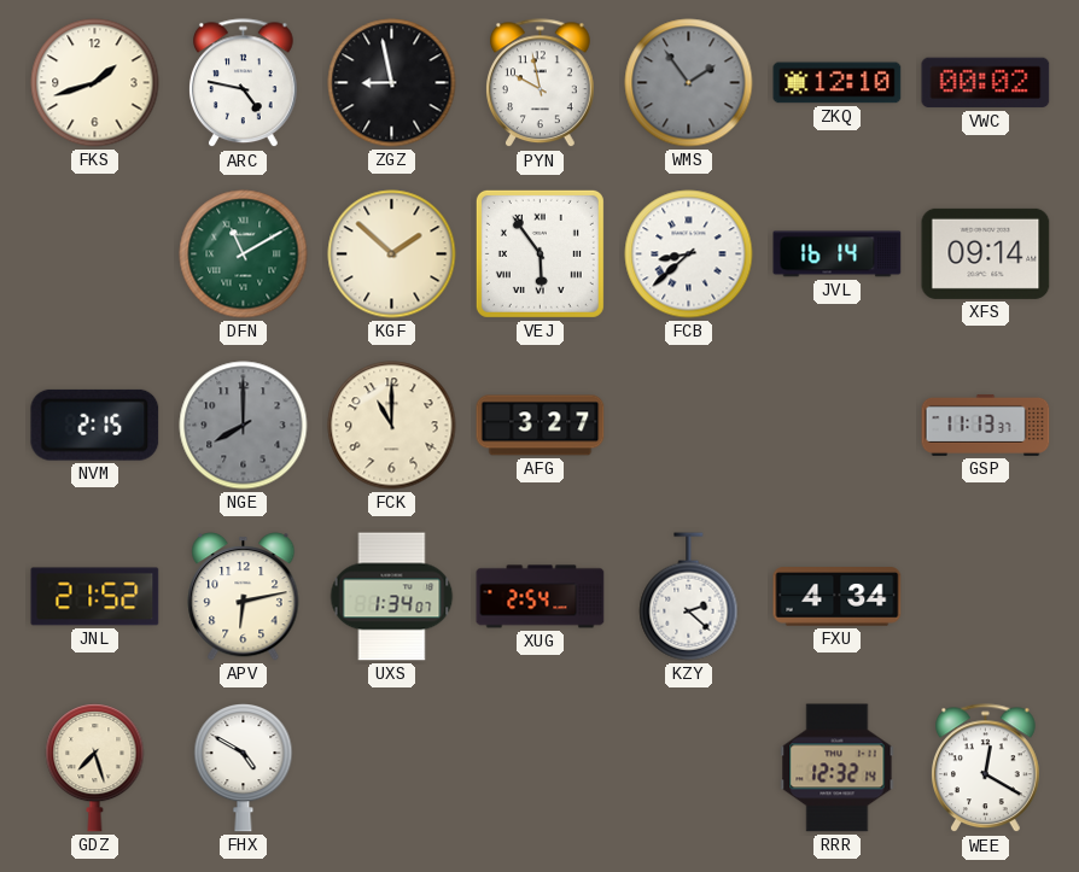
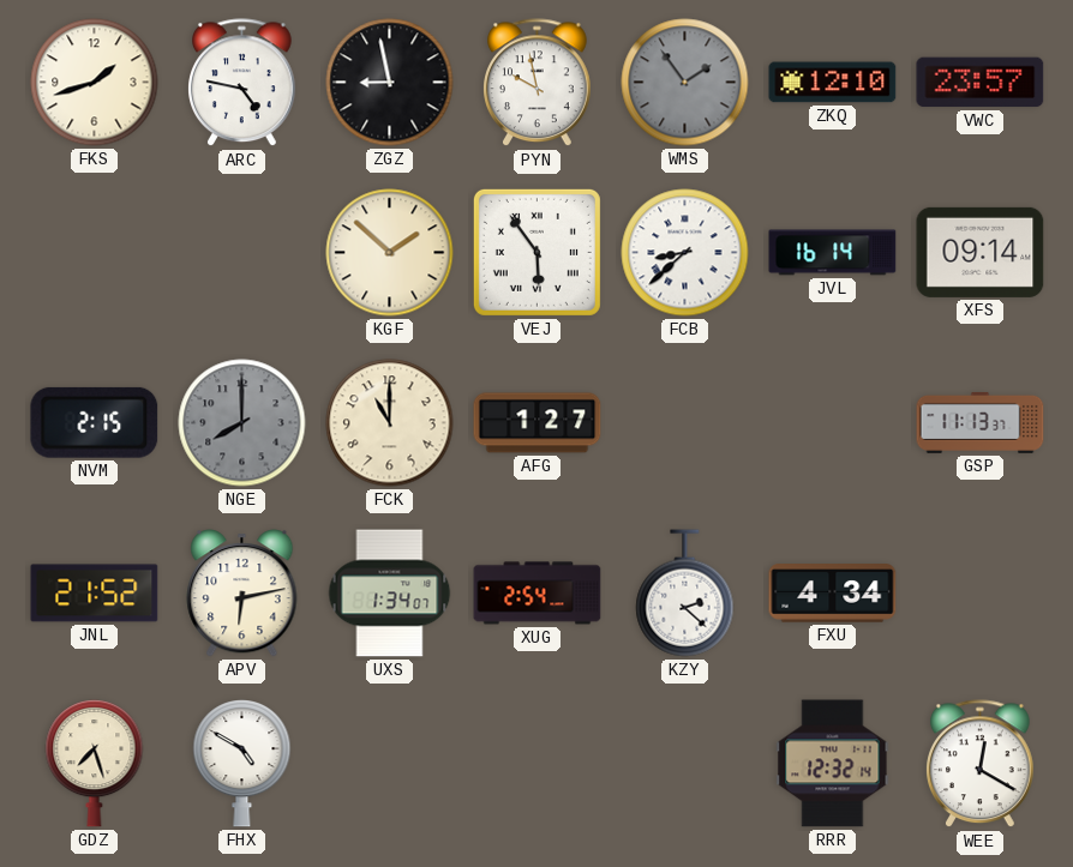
VWC: 00:02 -> 23:57 (981, 83)
DFN: 11:10 -> none (244, 254)
AFG: 3:27 -> 1:27 (538, 423)
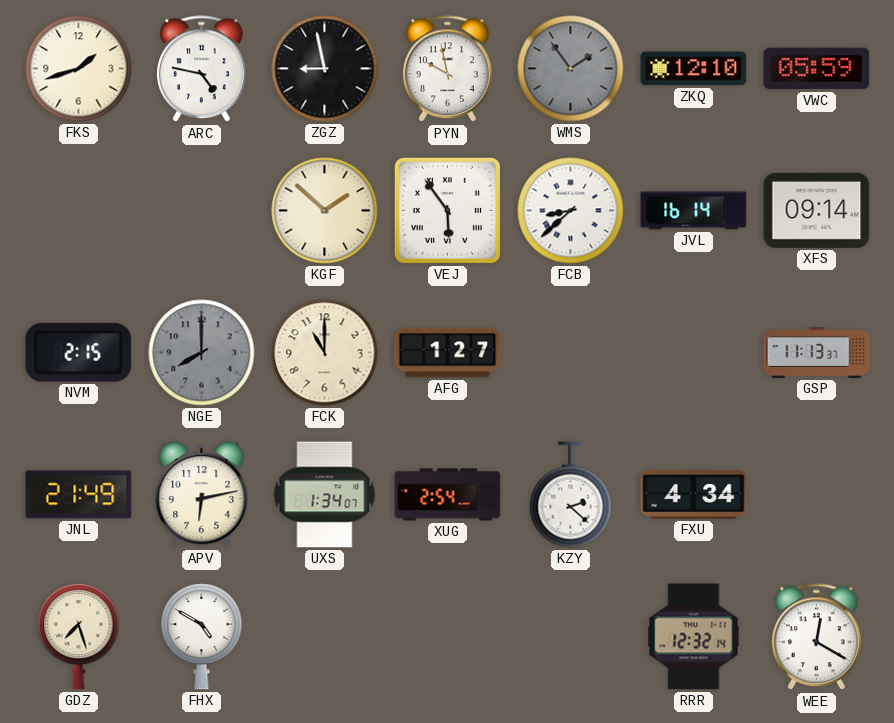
VWC: 23:57 -> 05:59 (817, 69)
JNL: 21:52 -> 21:49 (79, 495)
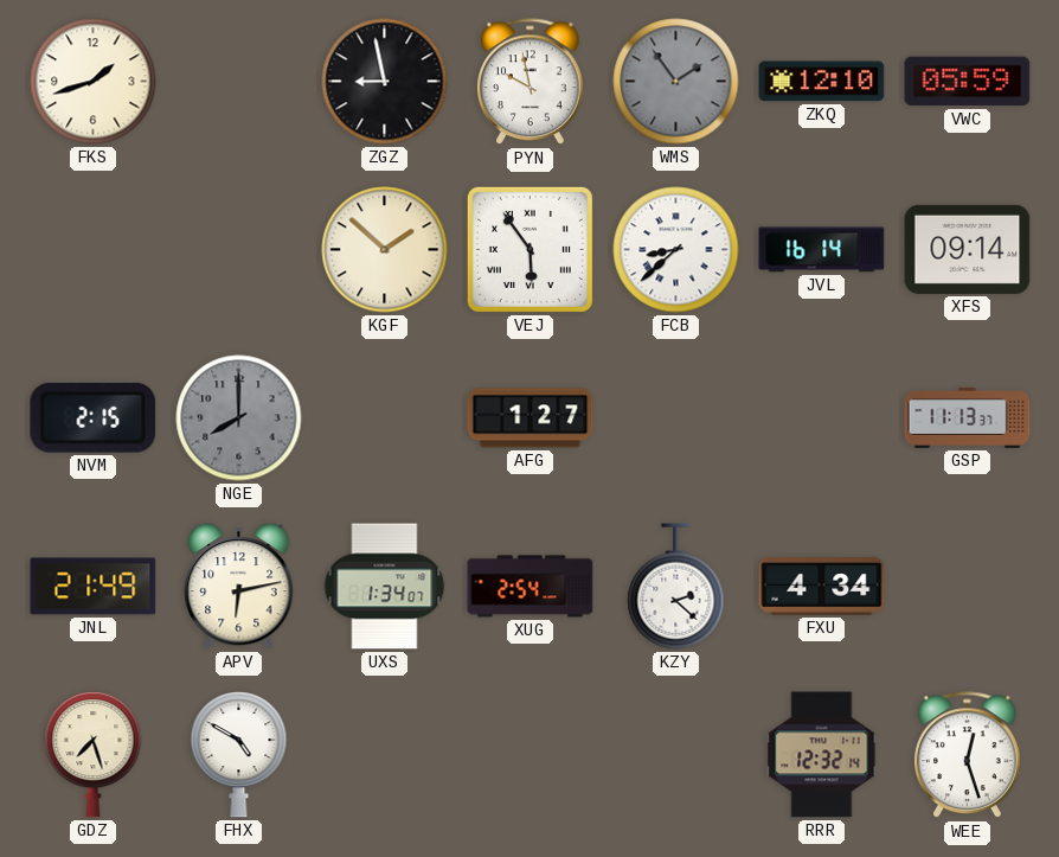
ARC: 4:47 -> none (202, 69)
FCK: 11:00 -> none (325, 353)
WEE: 12:20 -> 12:27 (968, 755)
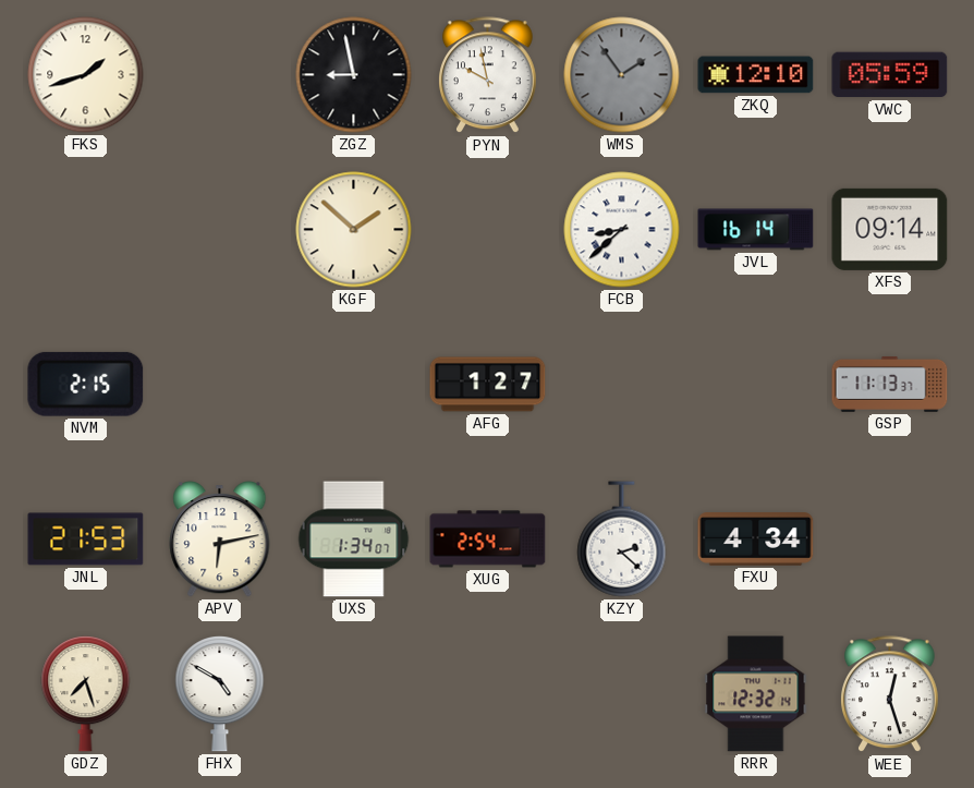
VEJ: 5:54 -> none (529, 249)
NGE: 8:00 -> none (239, 418)
JNL: 21:49 -> 21:53 (86, 540)
